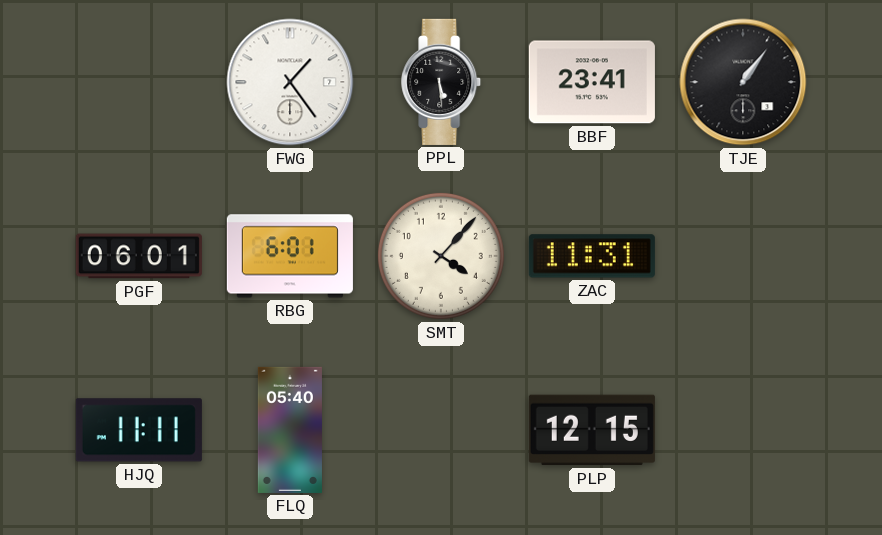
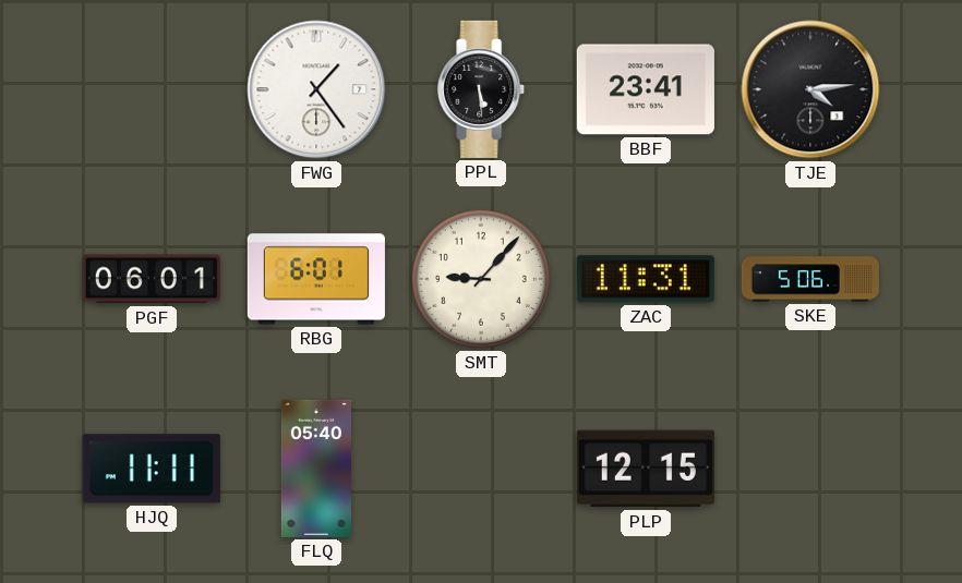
TJE: 1:06 -> 4:14 (810, 89)
SMT: 4:07 -> 9:07 (481, 279)
SKE: none -> 5:06 (810, 279)
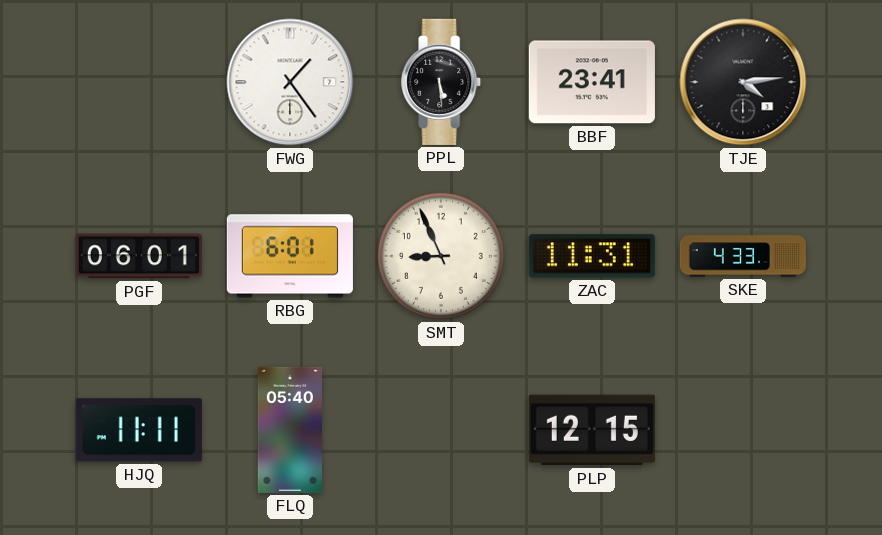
SMT: 9:07 -> 8:56 (441, 256)
SKE: 5:06 -> 4:33 (743, 256)
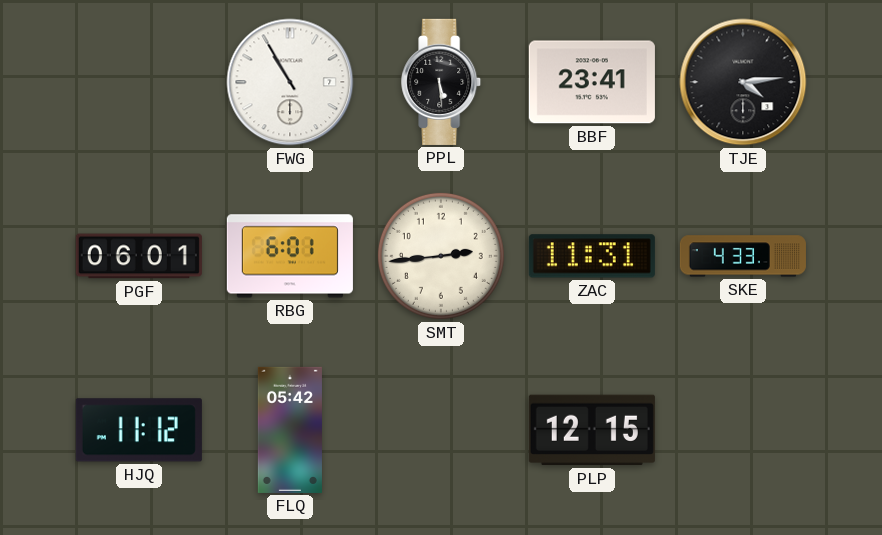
FWG: 1:24 -> 10:55 (290, 82)
SMT: 8:56 -> 2:44 (441, 256)
HJQ: 11:11 -> 11:12 (139, 430)
FLQ: 05:40 -> 05:42 (290, 430)
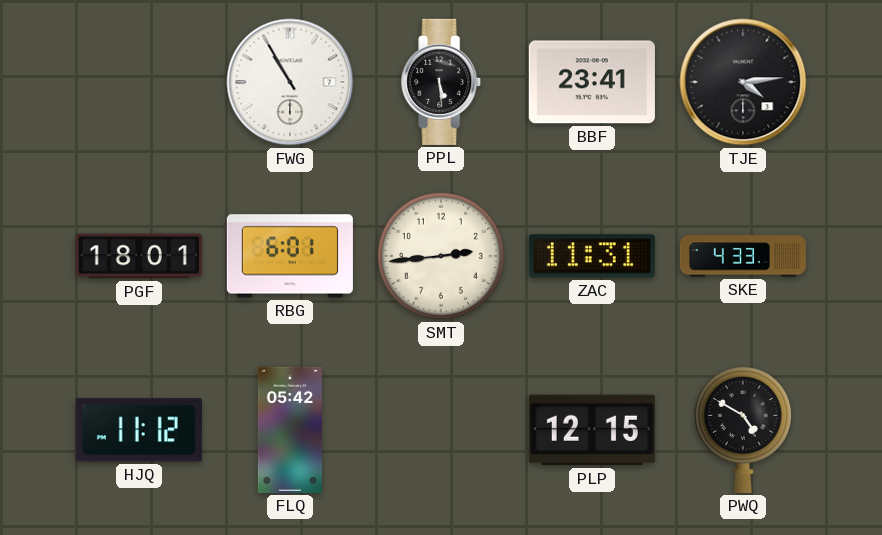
PGF: 06:01 -> 18:01 (139, 256)
PWQ: none -> 4:50 (743, 429)
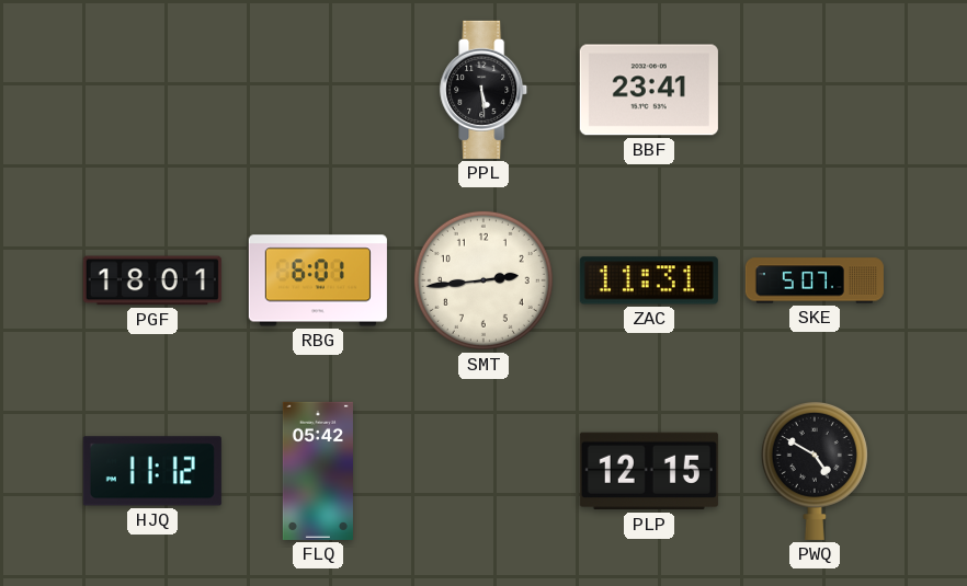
FWG: 10:55 -> none (290, 82)
TJE: 4:14 -> none (743, 82)
SKE: 4:33 -> 5:07 (815, 280)
